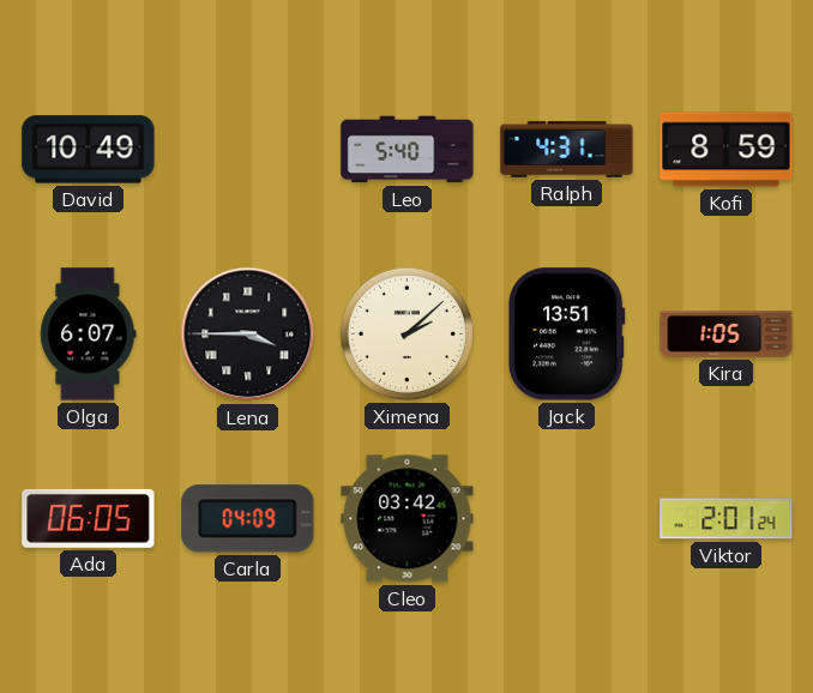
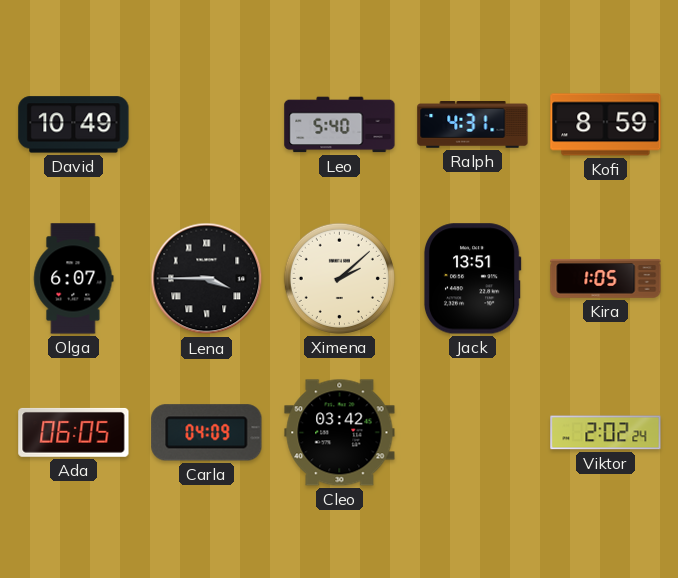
Viktor: 2:01 -> 2:02 (606, 433)
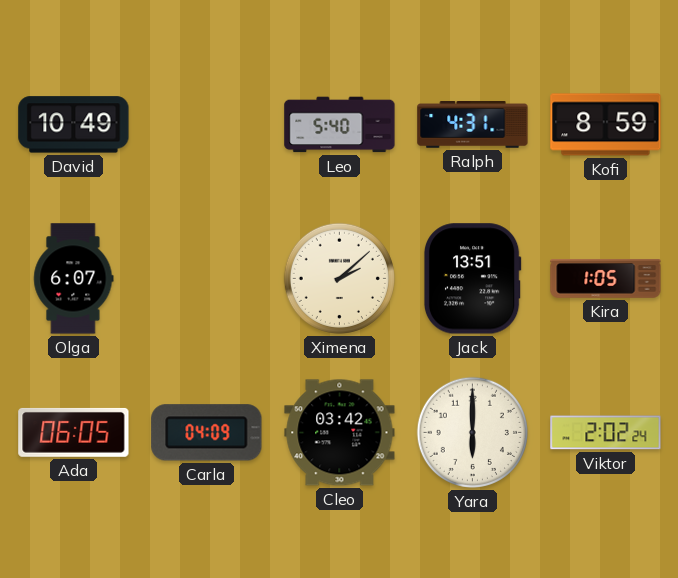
Lena: 3:45 -> none (207, 279)
Yara: none -> 6:00 (472, 432)
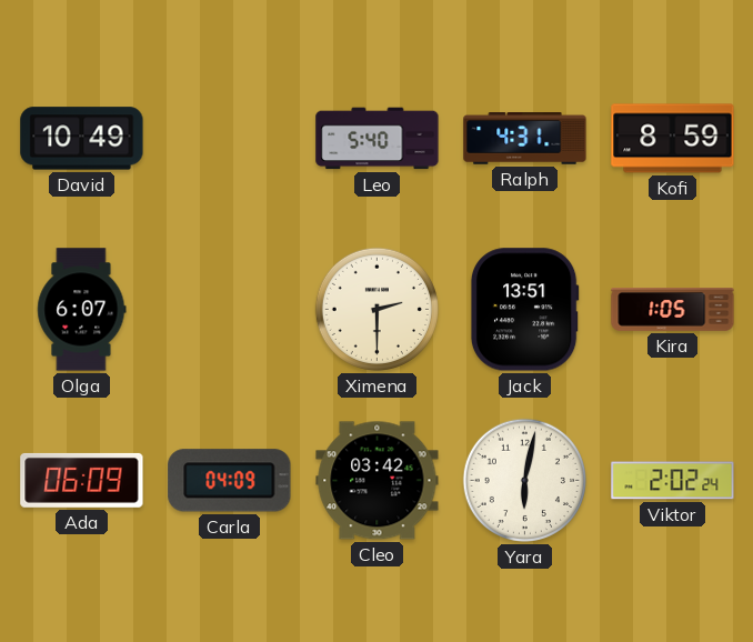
Ximena: 2:08 -> 2:30 (376, 309)
Ada: 06:05 -> 06:09 (82, 480)
Yara: 6:00 -> 6:02 (524, 480)
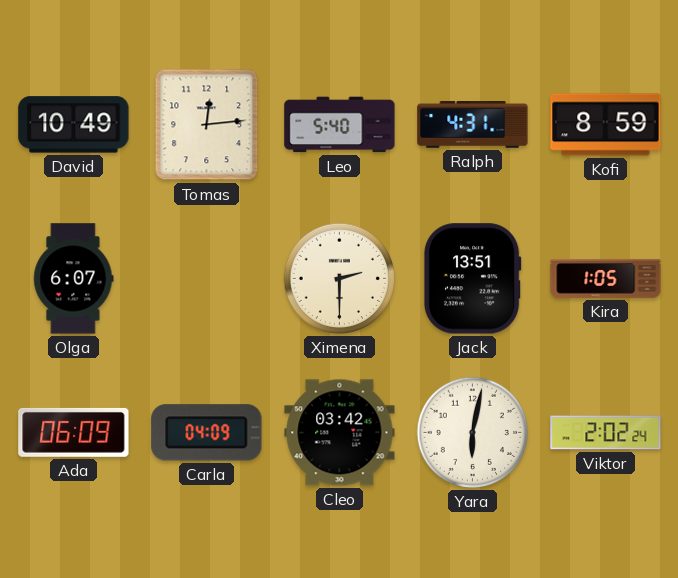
Tomas: none -> 12:14 (207, 125)
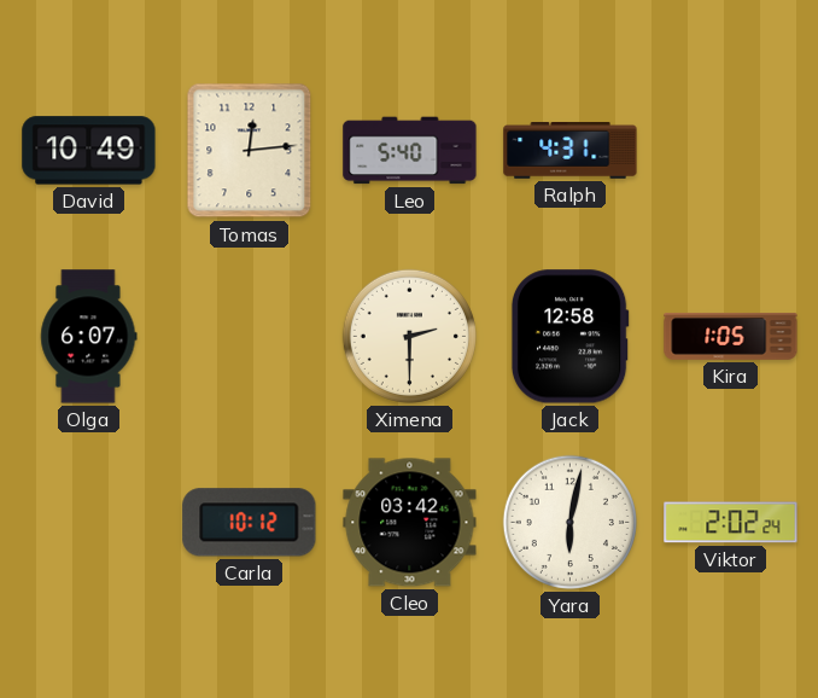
Kofi: 8:59 -> none (606, 125)
Jack: 13:51 -> 12:58 (569, 337)
Ada: 06:09 -> none (74, 432)
Carla: 04:09 -> 10:12 (250, 523)
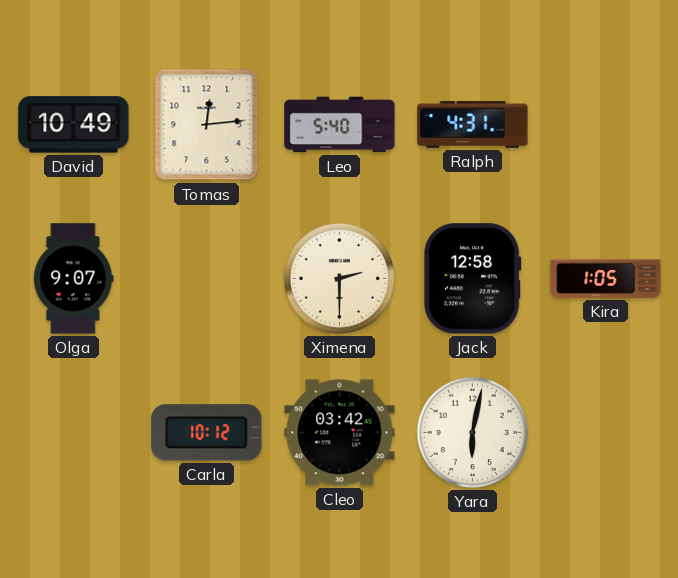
Olga: 6:07 -> 9:07 (74, 279)
Viktor: 2:02 -> none (731, 523)
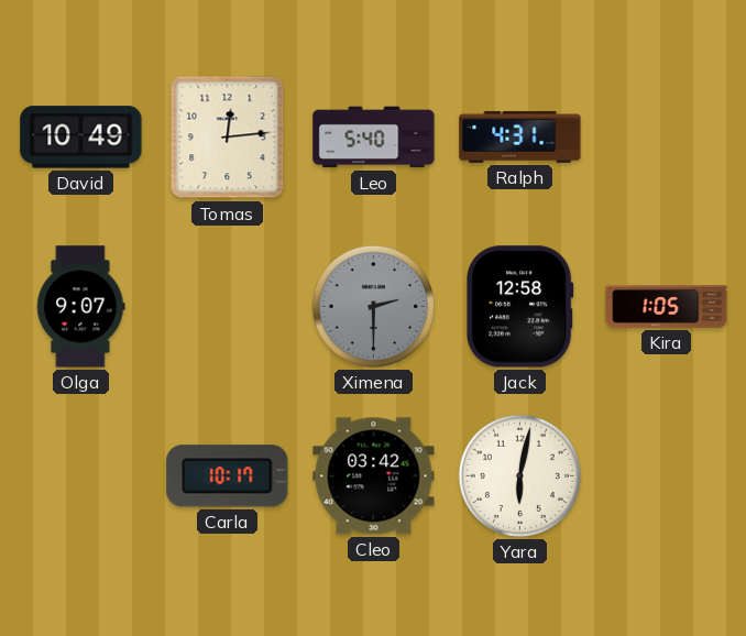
Ximena dial: cream -> grey (373, 306)
Carla: 10:12 -> 10:17 (228, 476)
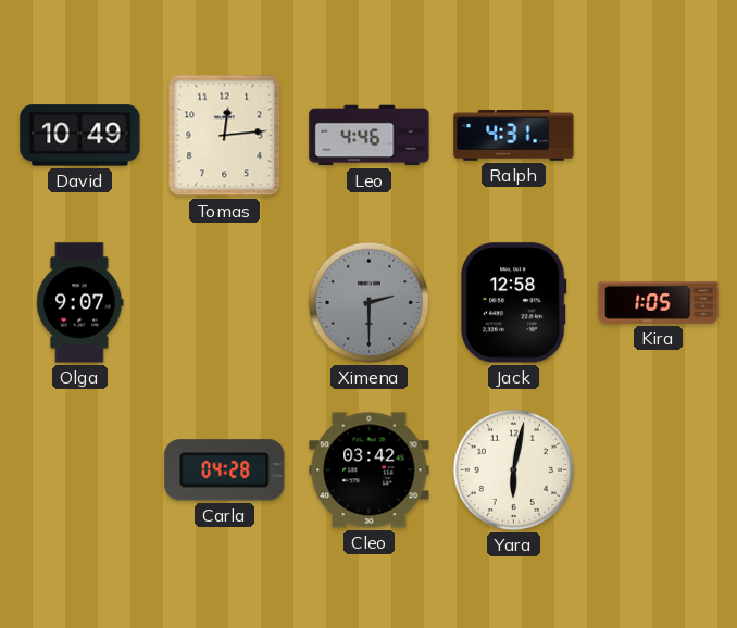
Leo: 5:40 -> 4:46 (370, 136)
Carla: 10:17 -> 04:28 (225, 470)
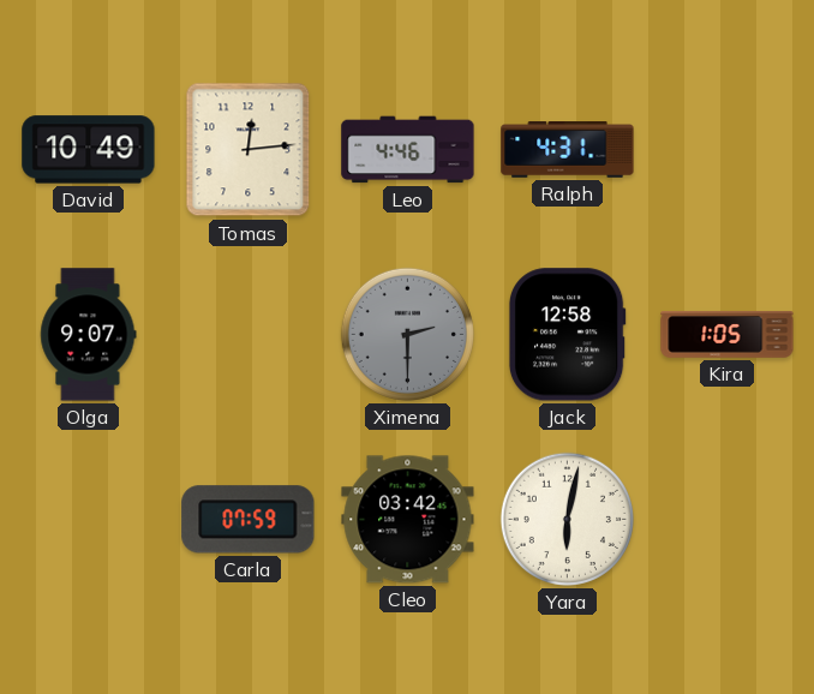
Carla: 04:28 -> 07:59 (249, 520)
